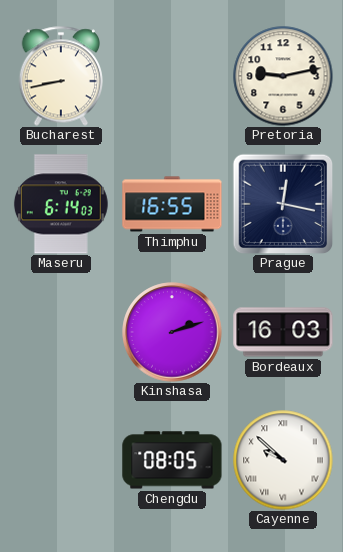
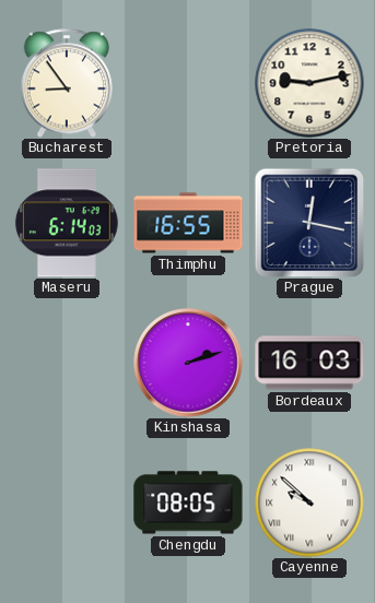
Bucharest: 8:43 -> 8:54 (67, 83)
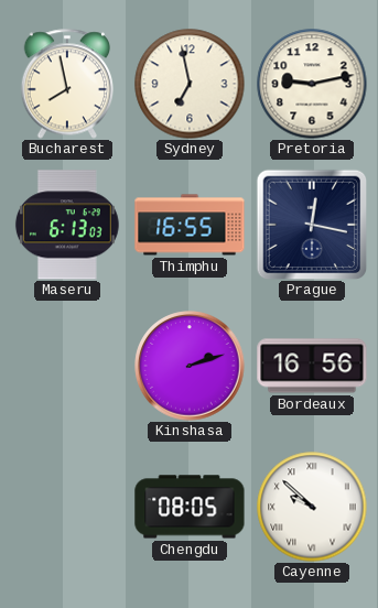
Bucharest: 8:54 -> 7:58 (67, 84)
Sydney: none -> 6:58 (190, 84)
Maseru: 6:14 -> 6:13 (67, 225)
Bordeaux: 16:03 -> 16:56 (312, 366)
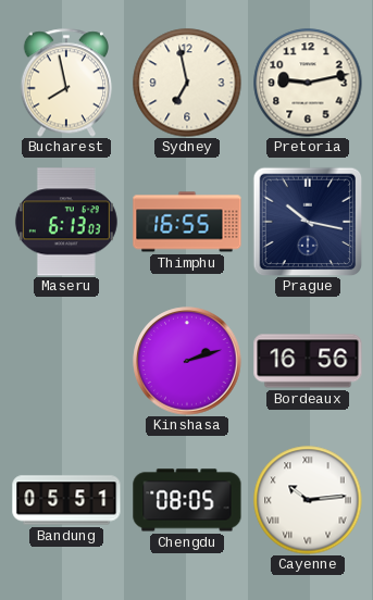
Prague: 12:17 -> 10:17 (308, 222)
Bandung: none -> 05:51 (66, 500)
Cayenne: 9:52 -> 10:14 (308, 500)
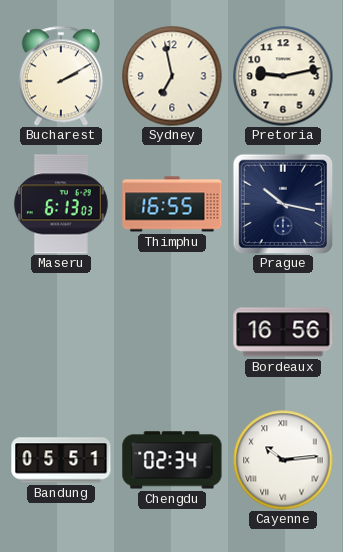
Bucharest: 7:58 -> 2:10 (61, 76)
Kinshasa: 2:12 -> none (187, 361)
Chengdu: 08:05 -> 02:34 (172, 460)
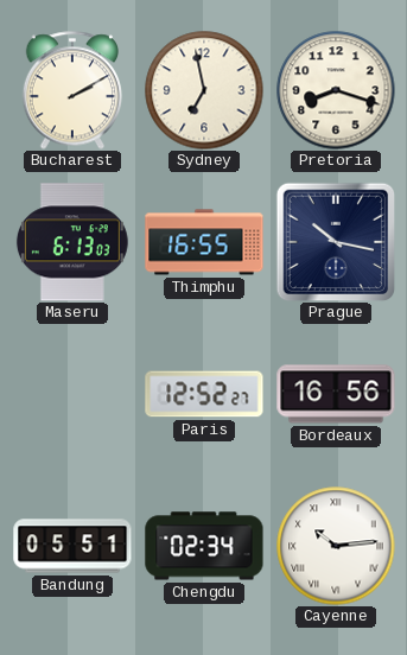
Pretoria: 9:13 -> 8:18 (336, 90)
Paris: none -> 12:52 (204, 394)
